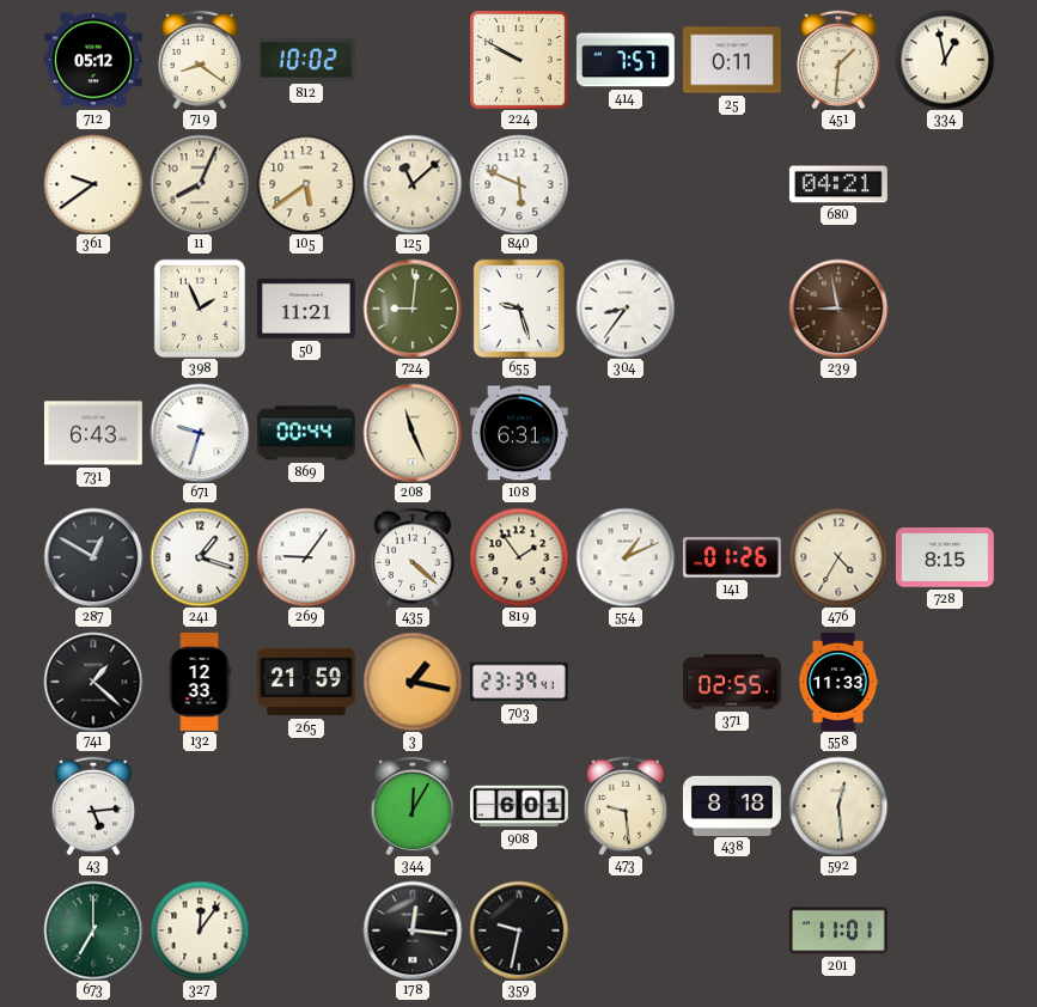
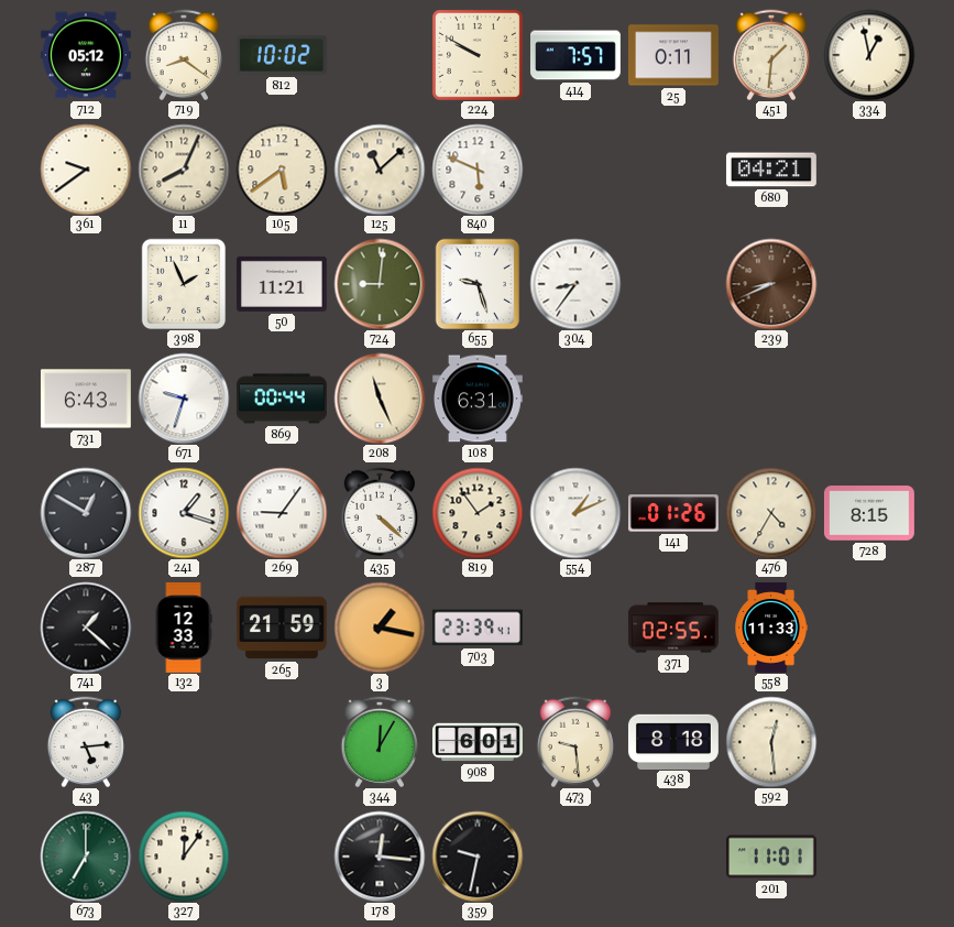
239: 8:58 -> 8:41 (771, 284)
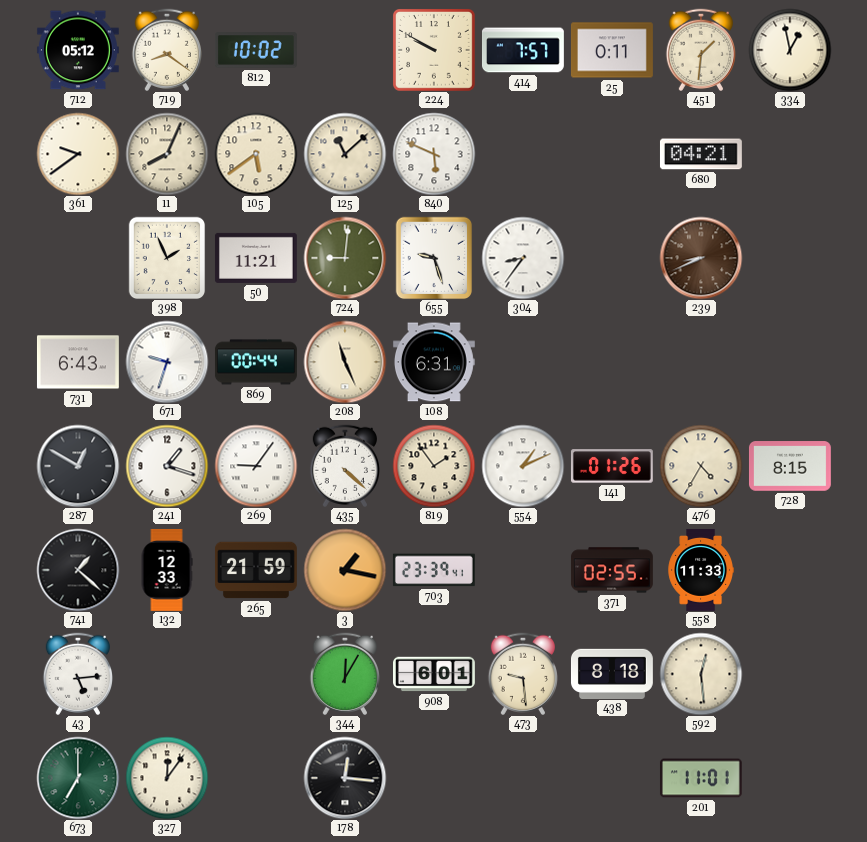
359: 9:32 -> none (478, 857)
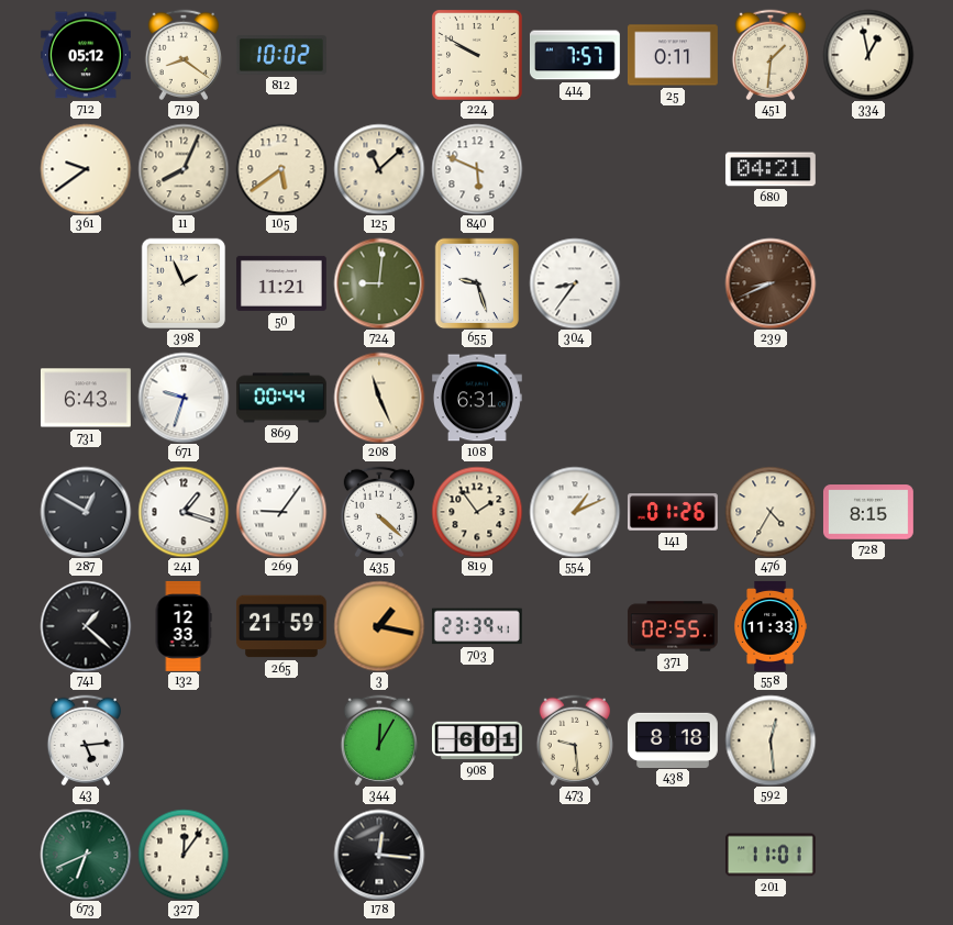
673: 7:00 -> 6:41 (86, 855)
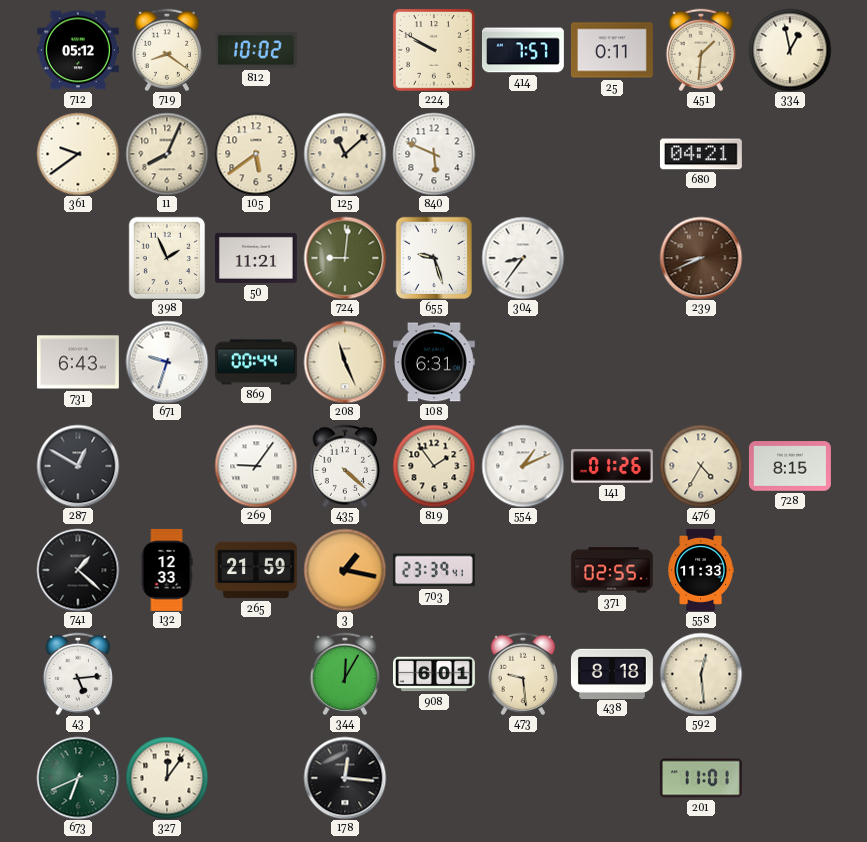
241: 1:18 -> none (184, 512)
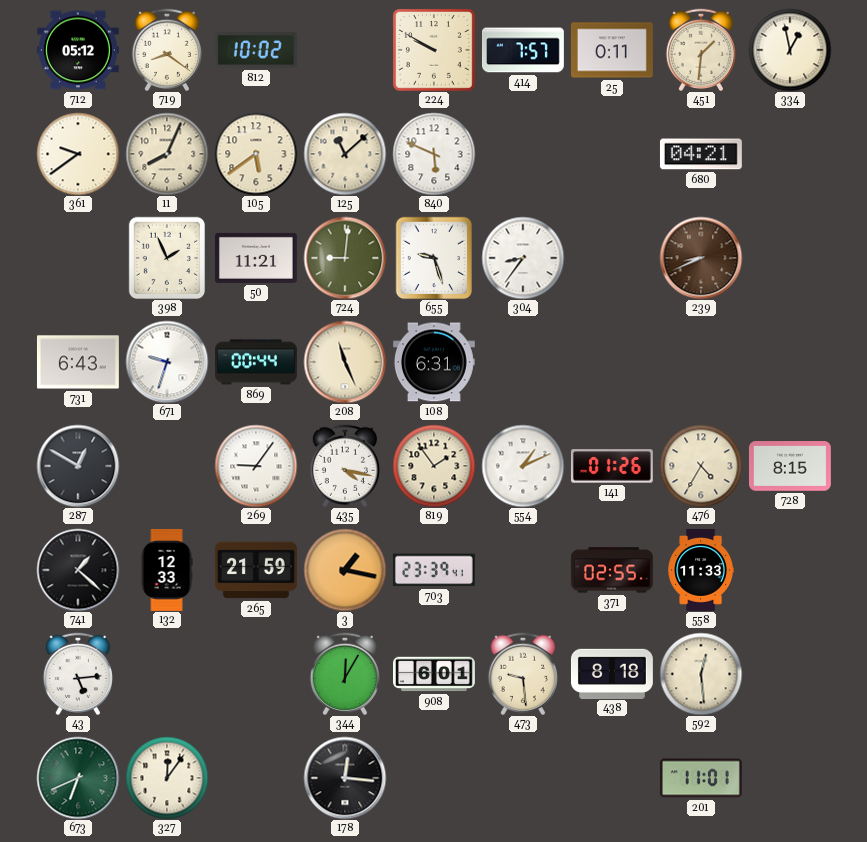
435: 4:22 -> 4:17 (344, 466)
